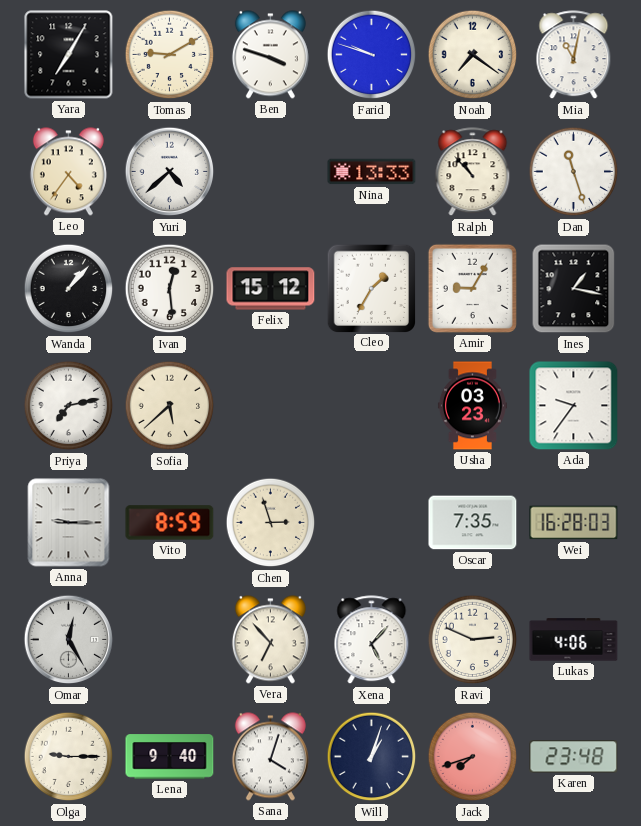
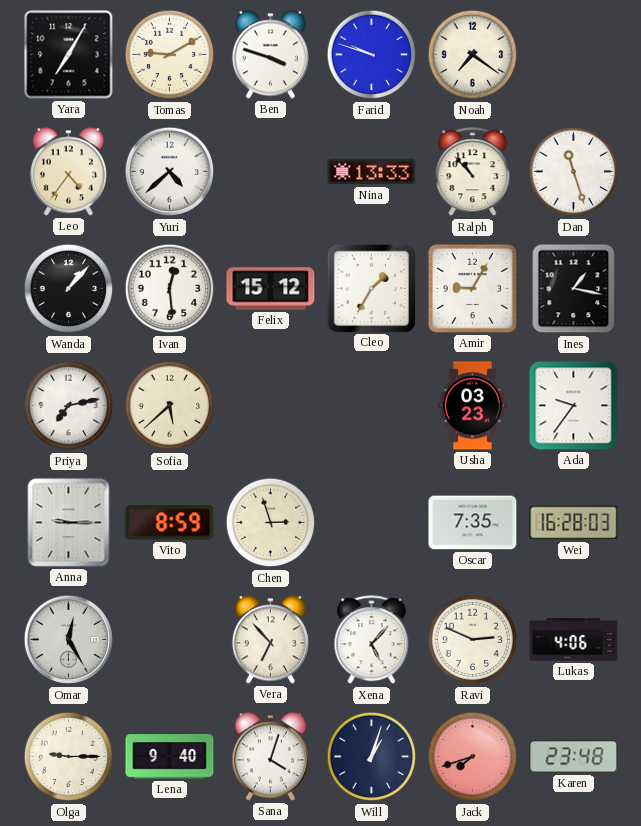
Mia: 11:02 -> none (574, 55)
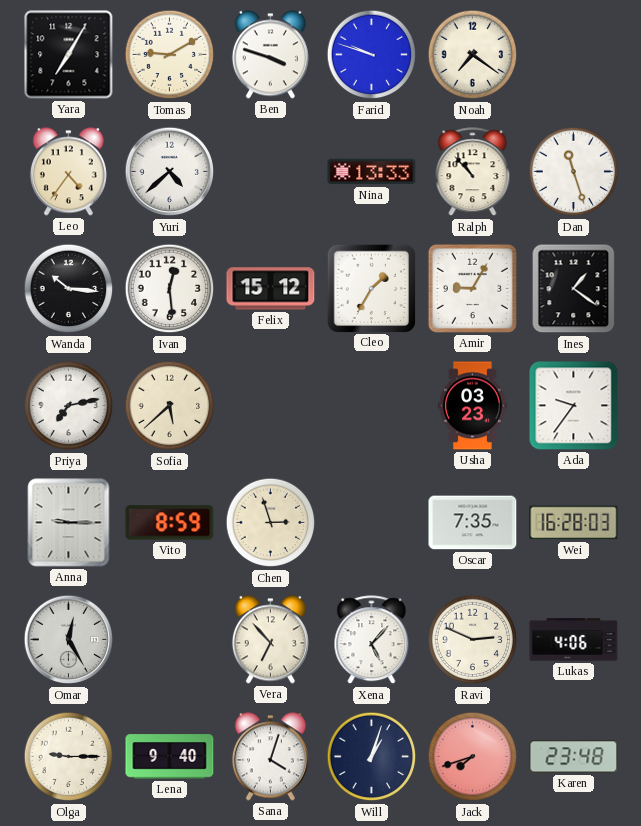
Wanda: 1:07 -> 10:16 (69, 289)
Ines: 1:17 -> 1:21 (574, 289)
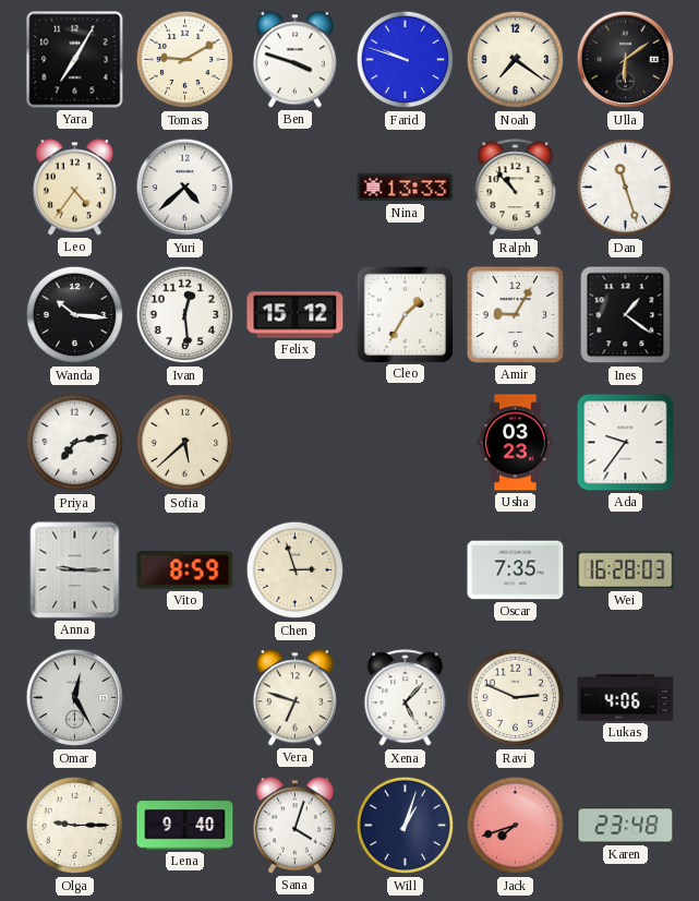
Ulla: none -> 6:09 (626, 60)
Vera: 6:53 -> 6:48 (294, 698)
